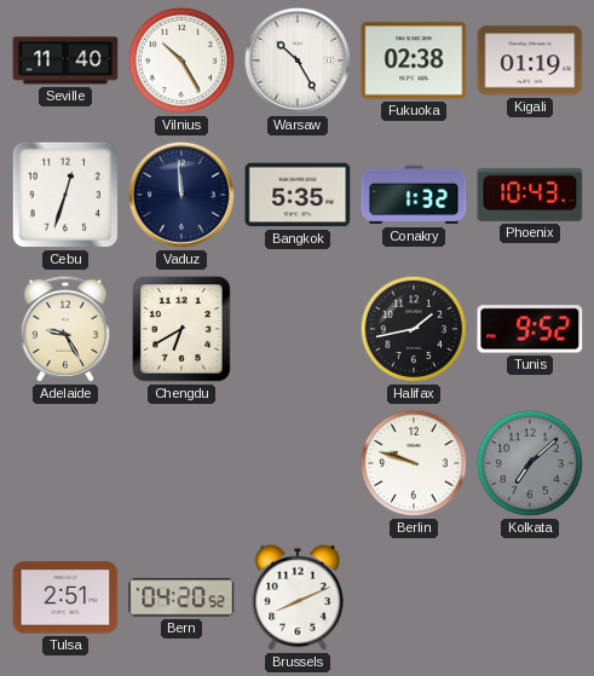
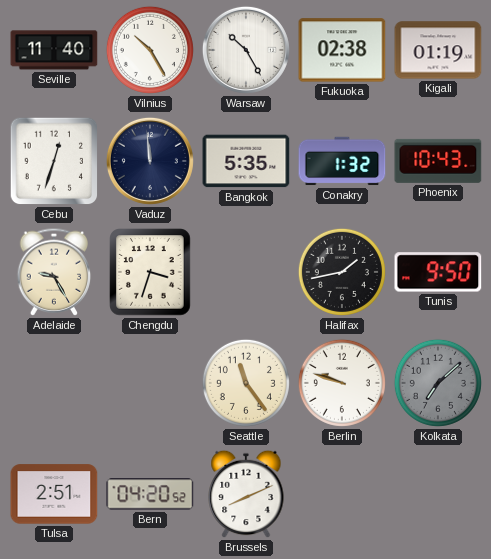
Chengdu: 6:40 -> 3:33 (150, 272)
Tunis: 9:52 -> 9:50 (438, 272)
Seattle: none -> 11:24 (246, 383)
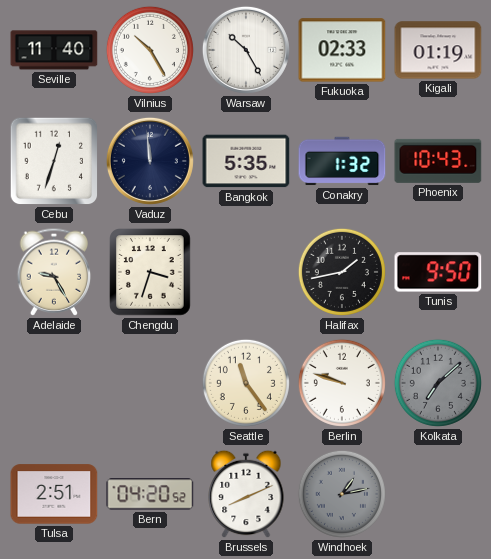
Fukuoka: 02:38 -> 02:33 (342, 50)
Windhoek: none -> 1:13 (342, 494)
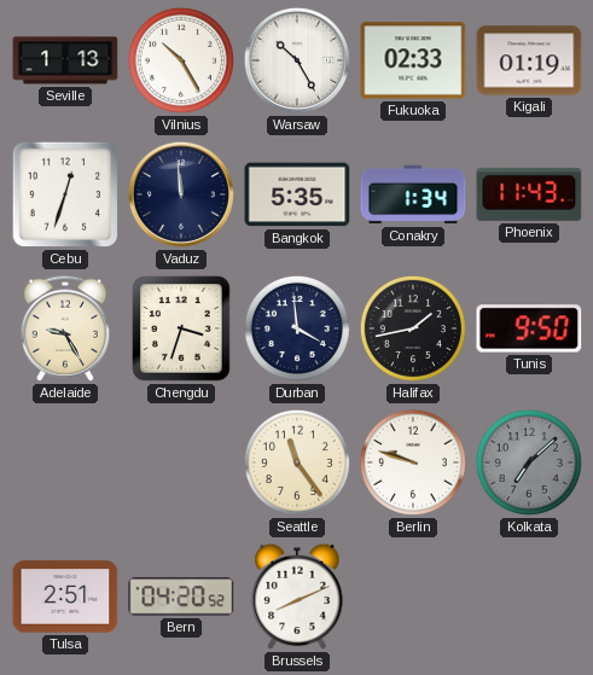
Seville: 11:40 -> 1:13 (65, 60)
Conakry: 1:32 -> 1:34 (413, 194)
Phoenix: 10:43 -> 11:43 (529, 194)
Durban: none -> 3:59 (297, 328)
Windhoek: 1:13 -> none (342, 494)
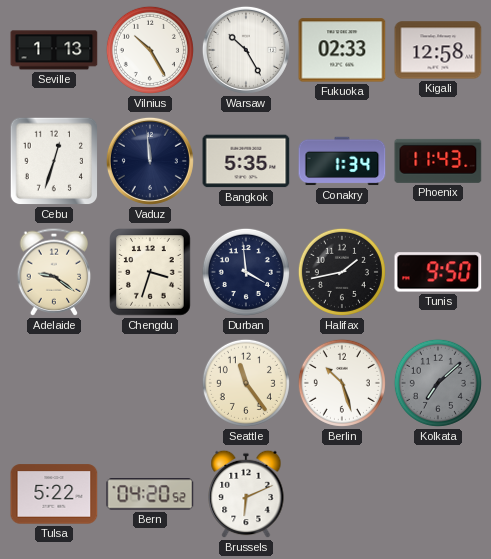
Kigali: 01:19 -> 12:58 (438, 50)
Adelaide: 9:25 -> 9:21 (54, 272)
Berlin: 9:48 -> 10:27 (342, 383)
Tulsa: 2:51 -> 5:22 (54, 494)
Brussels: 8:11 -> 6:11 (246, 494)
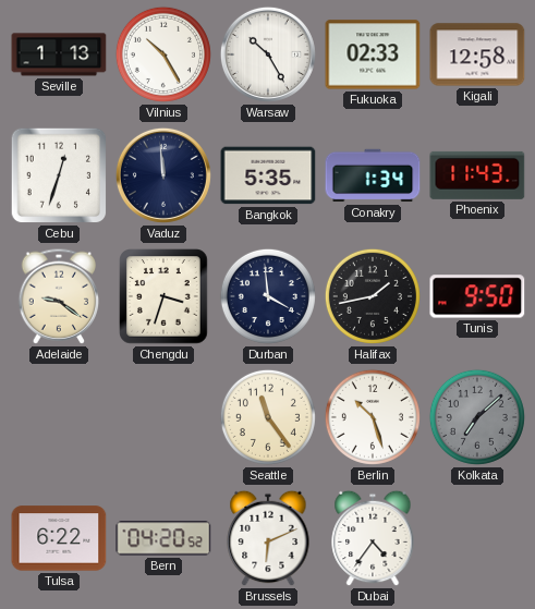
Tulsa: 5:22 -> 6:22 (59, 538)
Dubai: none -> 4:36 (373, 538)
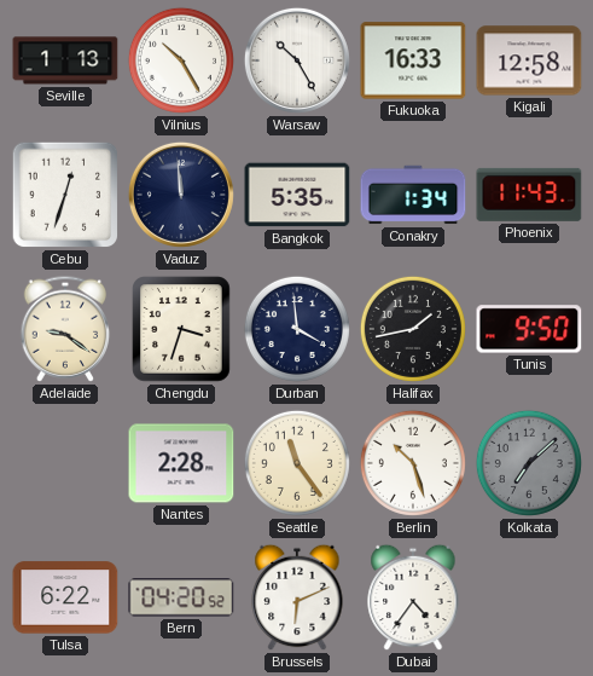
Fukuoka: 02:33 -> 16:33 (413, 60)
Nantes: none -> 2:28 (181, 463)
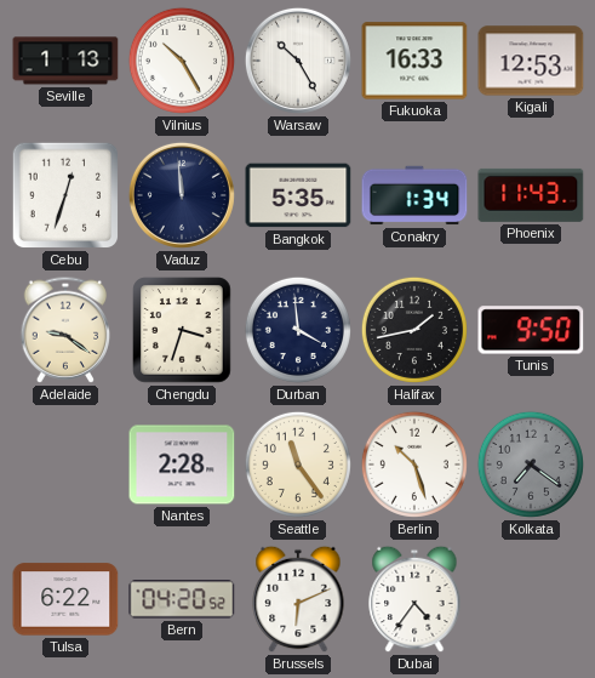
Kigali: 12:58 -> 12:53 (531, 61)
Kolkata: 7:08 -> 7:21 (531, 465)
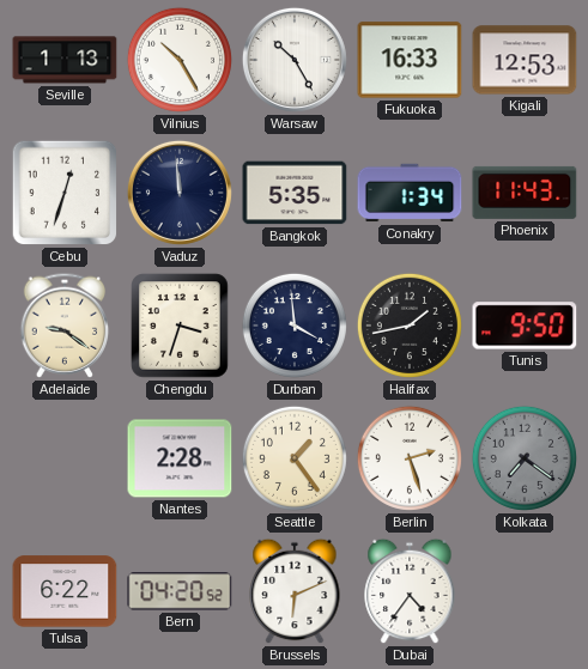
Seattle: 11:24 -> 1:24 (295, 458)
Berlin: 10:27 -> 2:27 (410, 458)
